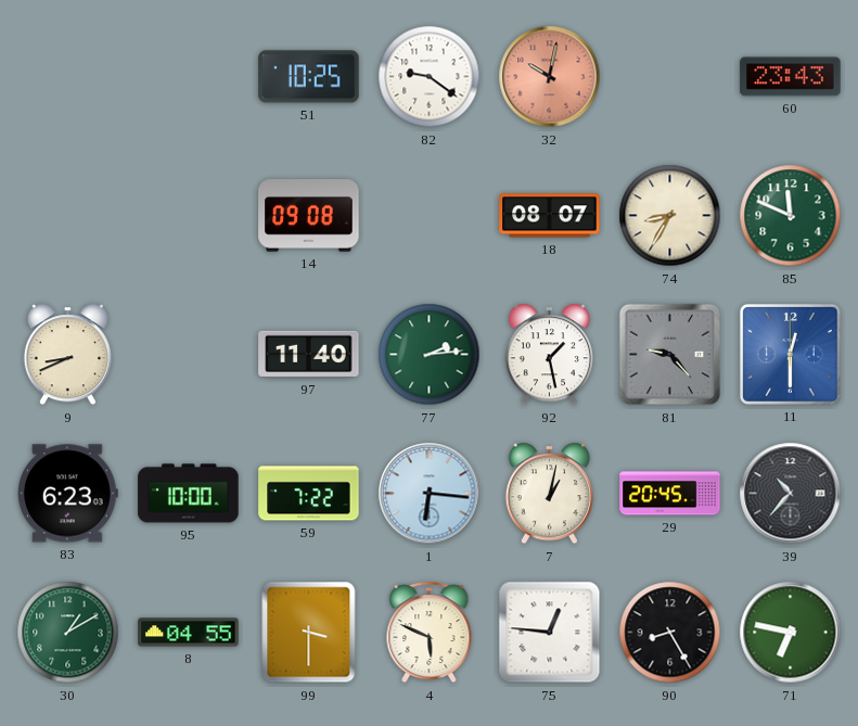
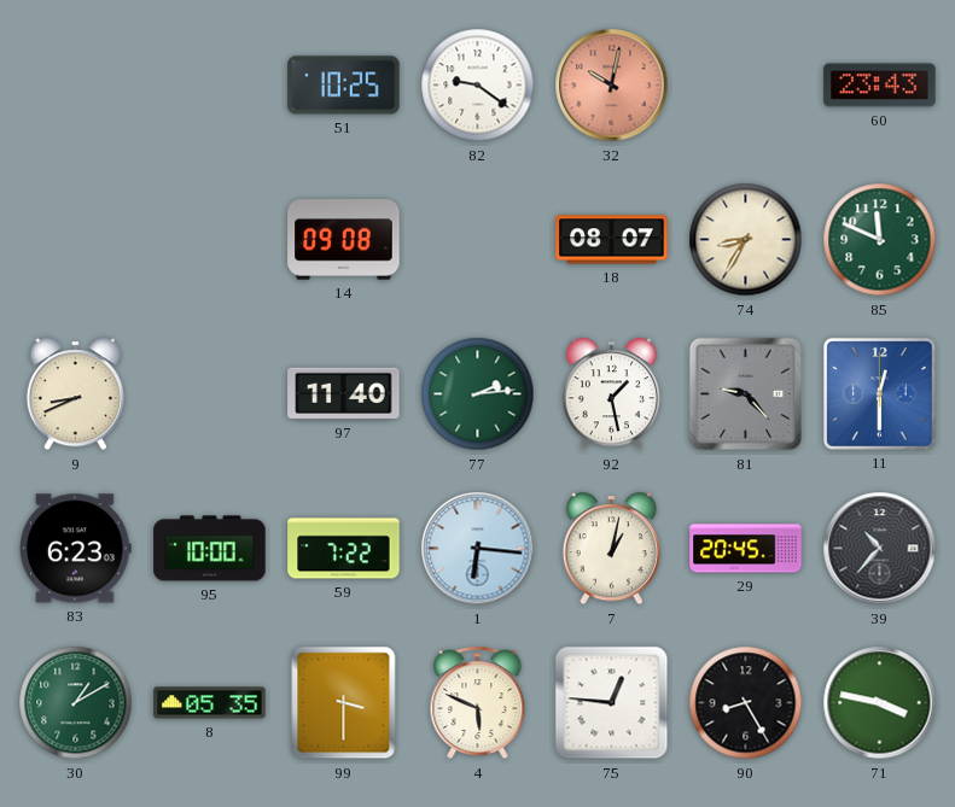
8: 04:55 -> 05:35 (210, 703)
71: 6:47 -> 3:47 (880, 703)
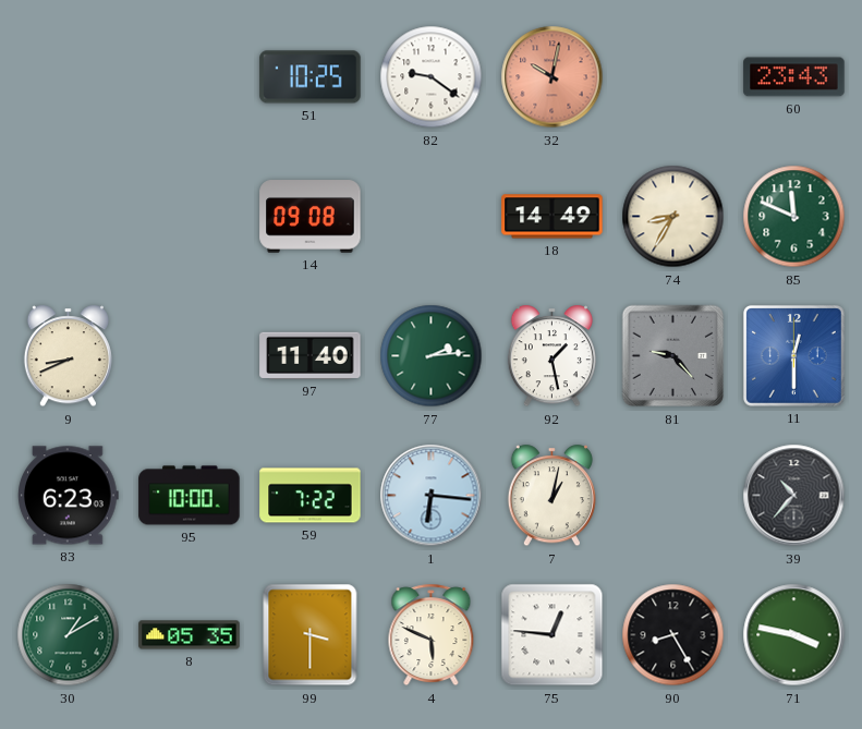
18: 08:07 -> 14:49 (553, 217)
29: 20:45 -> none (746, 549)
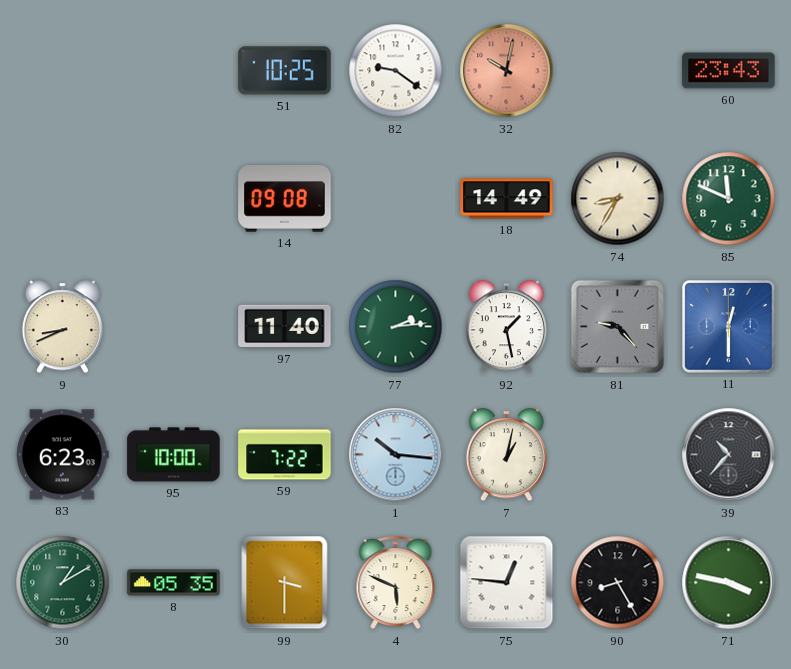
1: 6:16 -> 10:16 (396, 455)
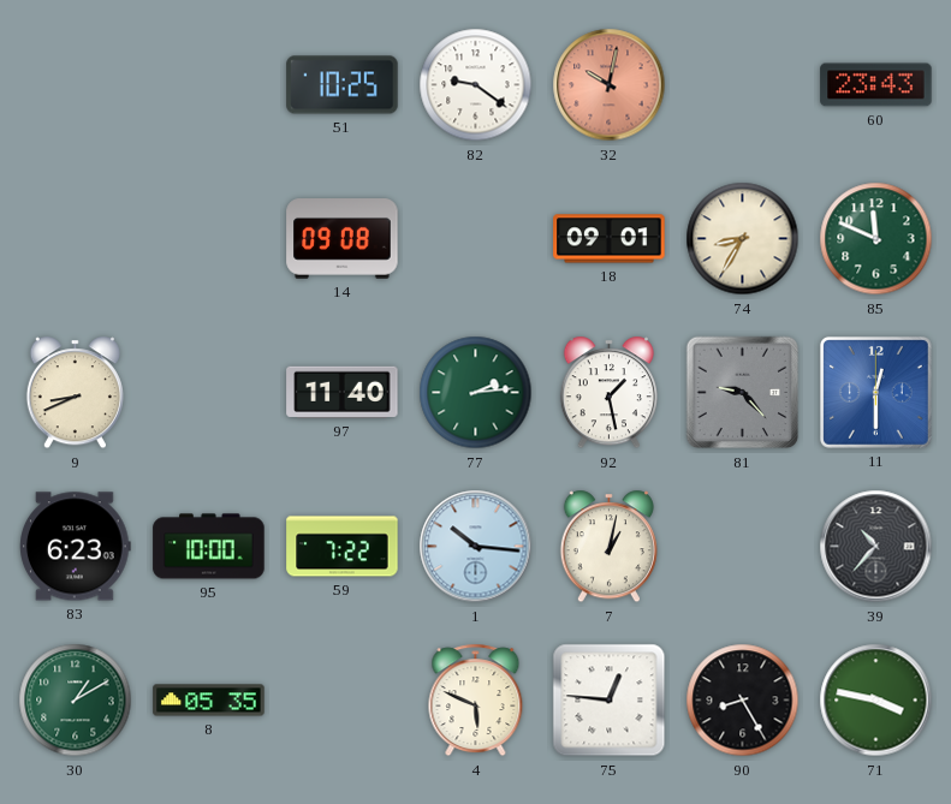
18: 14:49 -> 09:01 (610, 239)
99: 3:30 -> none (285, 583)
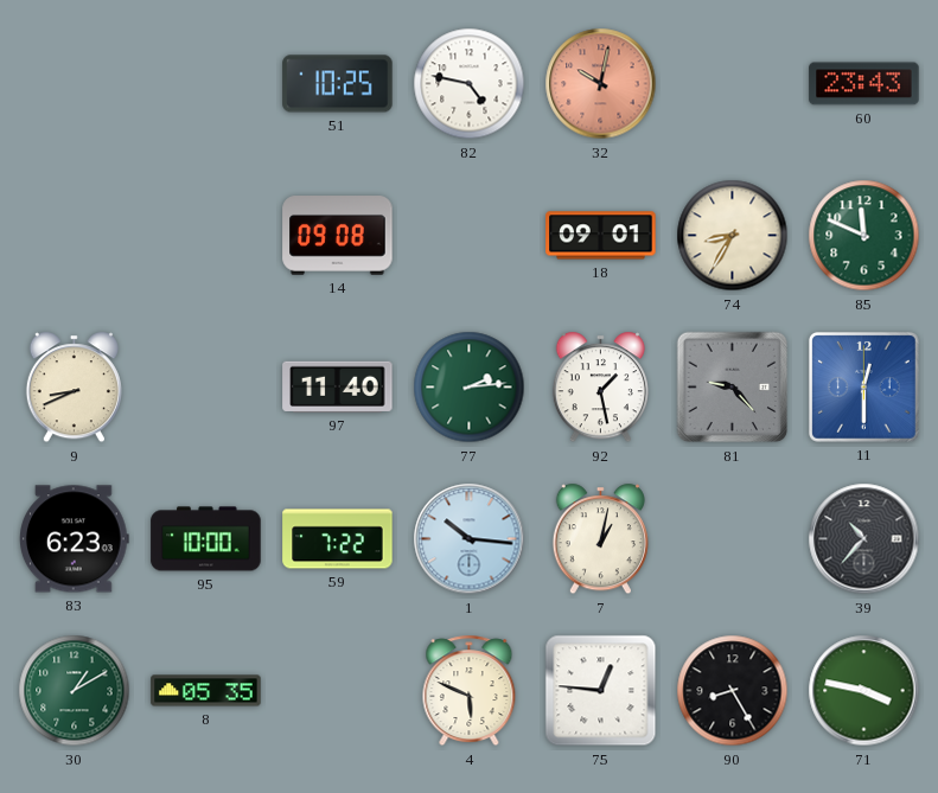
82: 9:21 -> 4:47 (470, 84)
